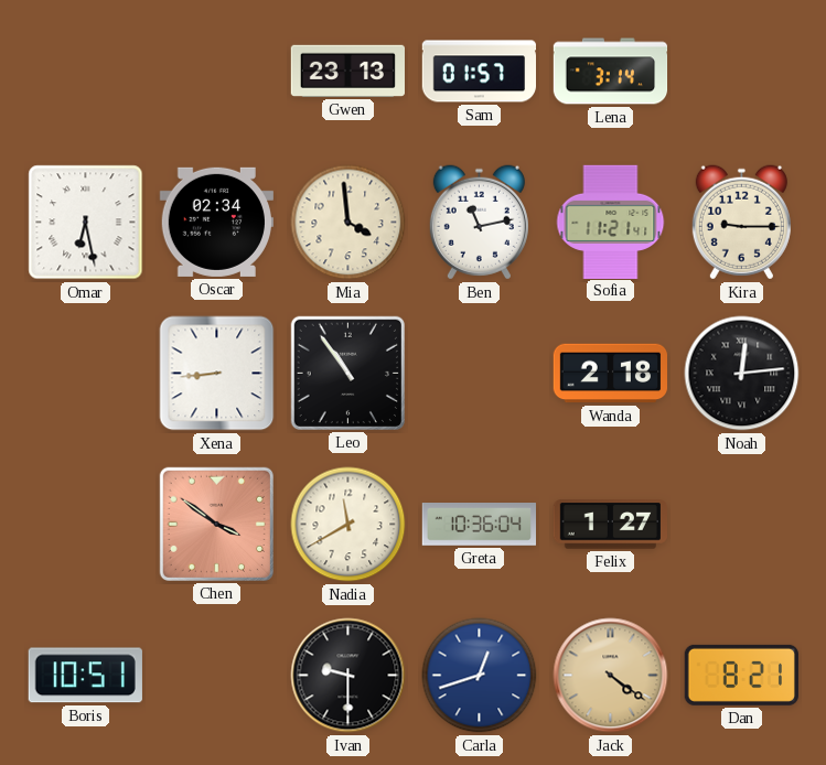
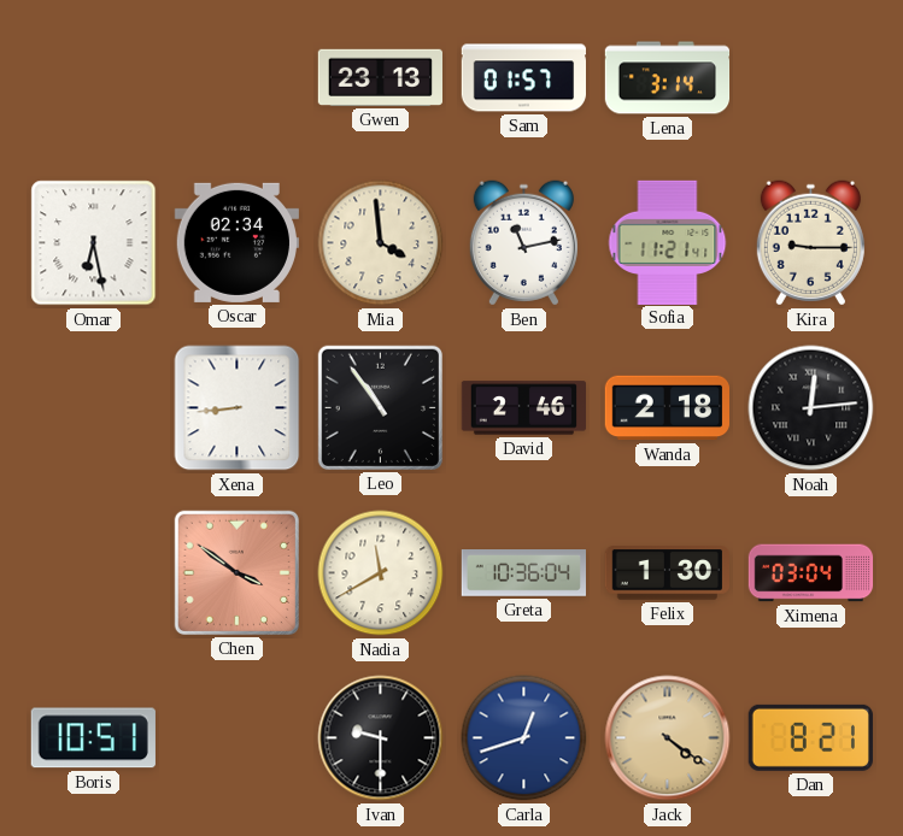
David: none -> 2:46 (524, 408)
Felix: 1:27 -> 1:30 (667, 573)
Ximena: none -> 03:04 (811, 573)
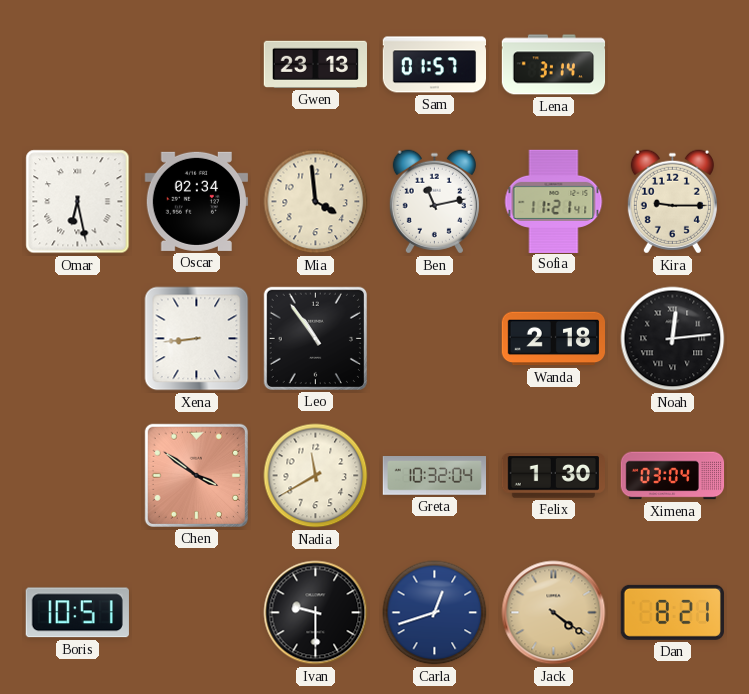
David: 2:46 -> none (524, 408)
Greta: 10:36 -> 10:32 (434, 476)
